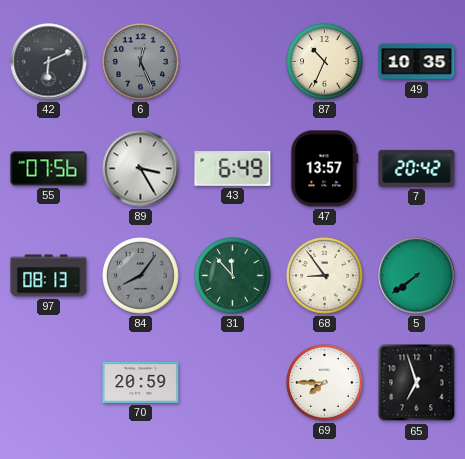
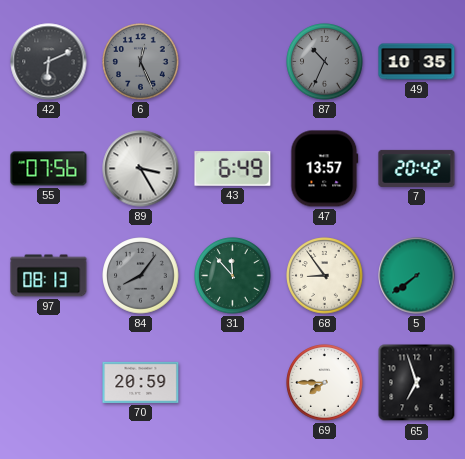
87 dial: cream -> grey (325, 62)
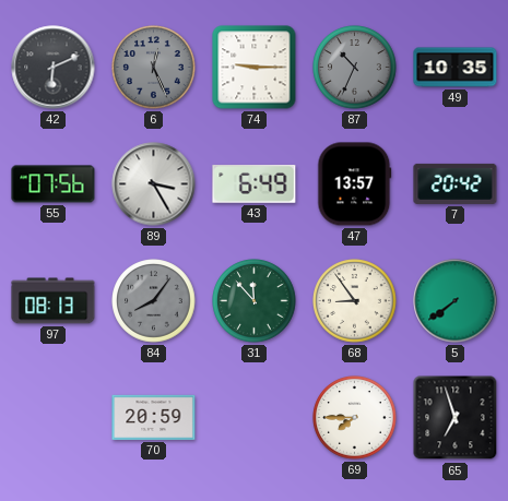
74: none -> 9:15 (255, 68)
